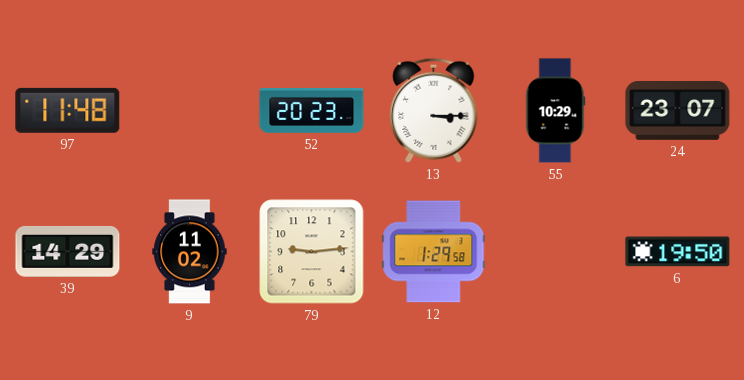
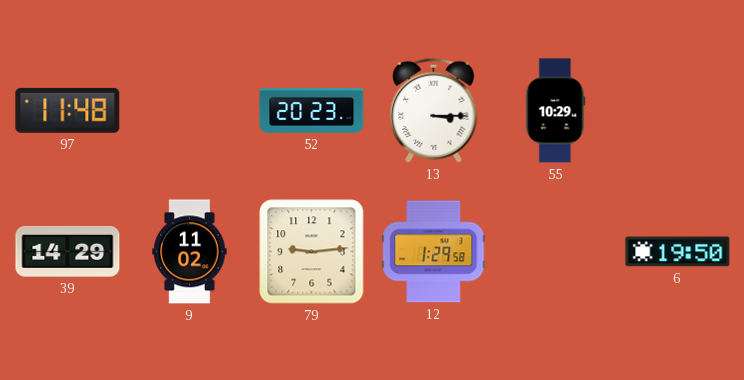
24: 23:07 -> none (678, 110)
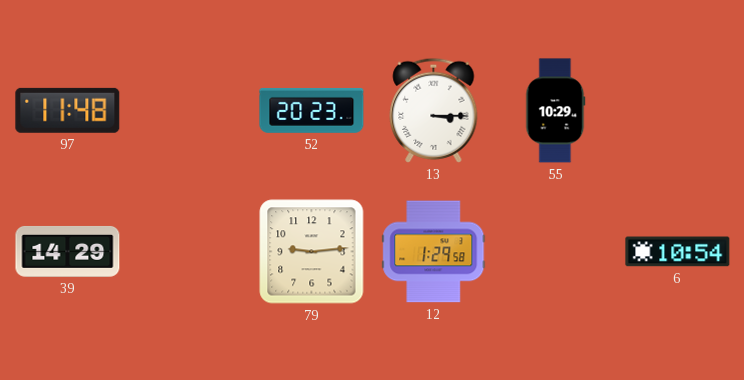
9: 11:02 -> none (190, 252)
6: 19:50 -> 10:54 (678, 252)
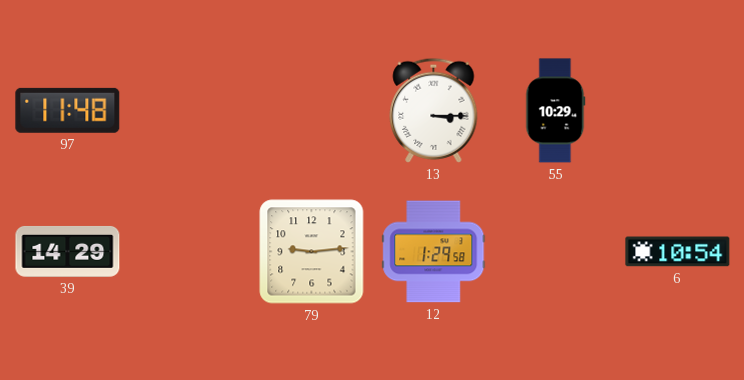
52: 20:23 -> none (312, 110)
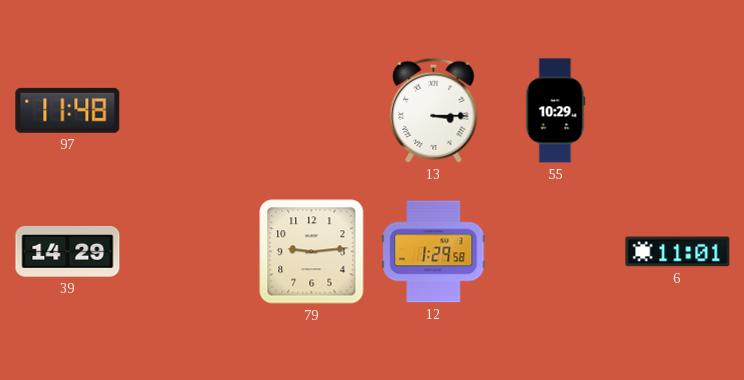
6: 10:54 -> 11:01 (678, 252)
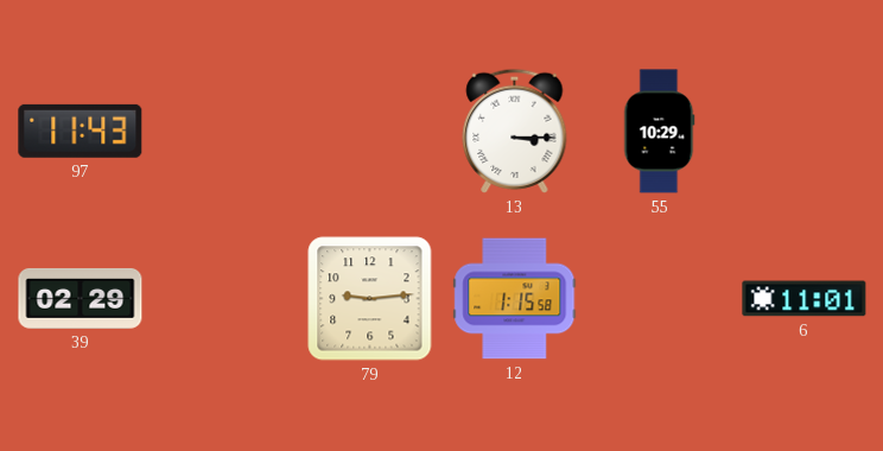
97: 11:48 -> 11:43 (81, 131)
39: 14:29 -> 02:29 (81, 298)
12: 1:29 -> 1:15 (515, 299)
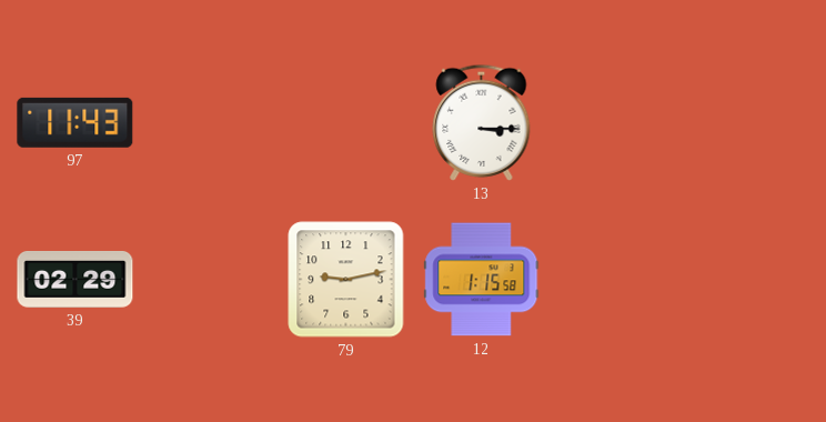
55: 10:29 -> none (660, 132)
79: 9:14 -> 9:13 (346, 280)
6: 11:01 -> none (805, 299)
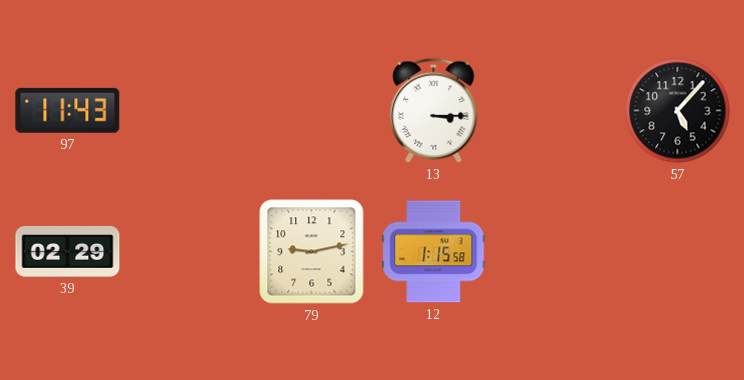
57: none -> 5:07 (678, 111)
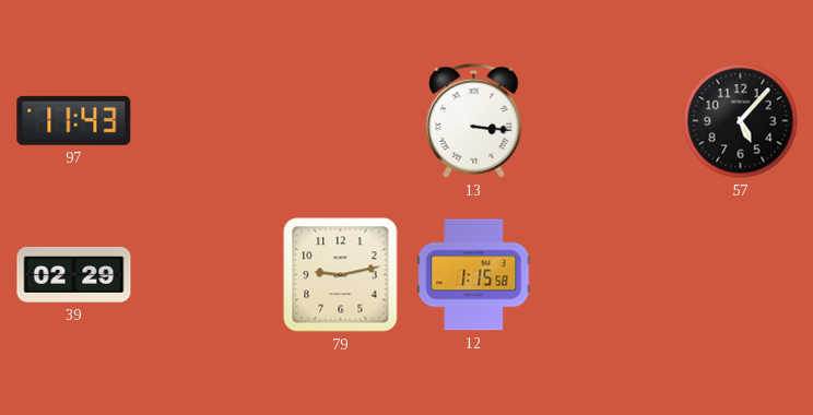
13: 3:15 -> 3:16 (474, 120)
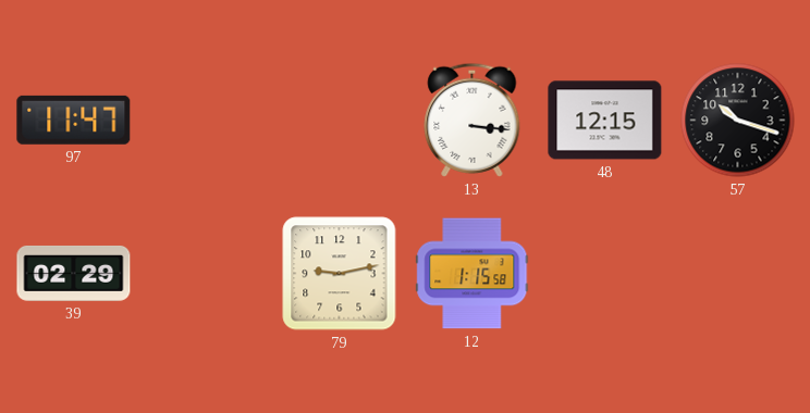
97: 11:43 -> 11:47 (74, 120)
48: none -> 12:15 (605, 121)
57: 5:07 -> 10:18 (738, 121)
